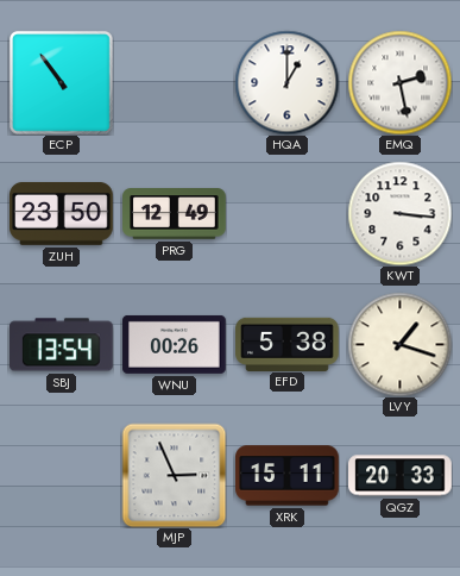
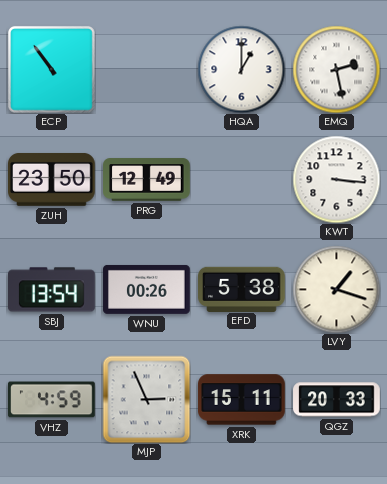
VHZ: none -> 4:59 (52, 400)
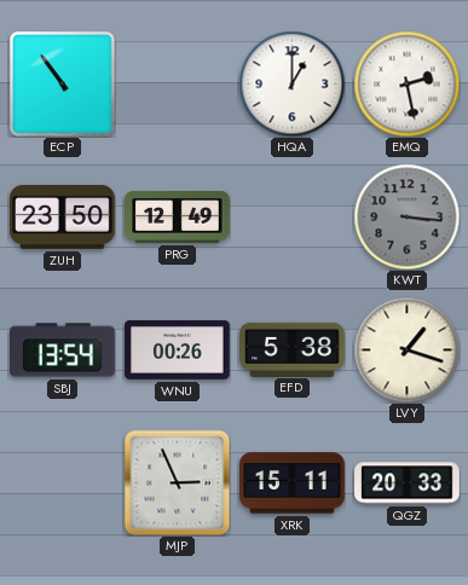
KWT dial: white -> grey (406, 216)
VHZ: 4:59 -> none (52, 400)
